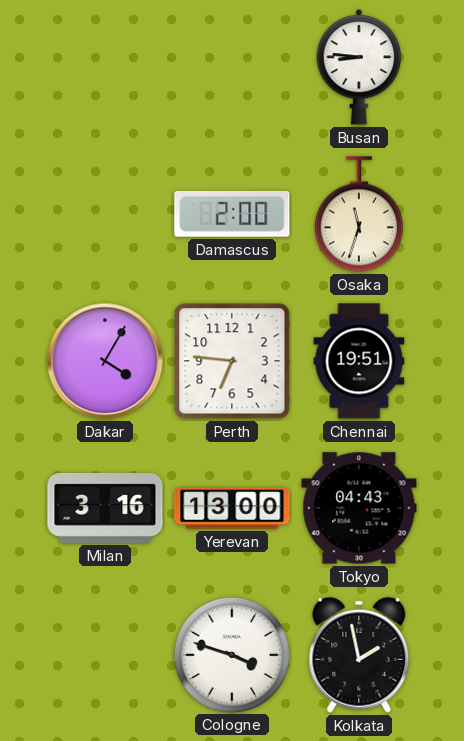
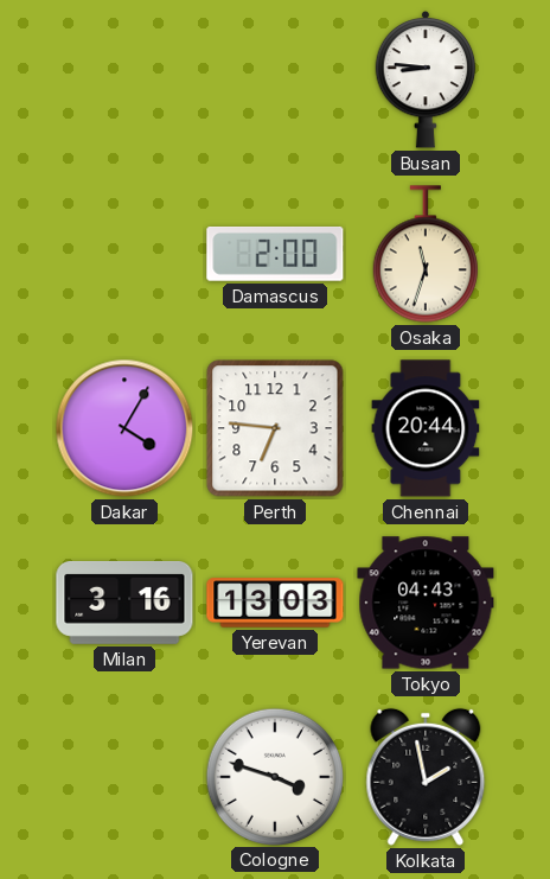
Chennai: 19:51 -> 20:44 (426, 428)
Yerevan: 13:00 -> 13:03 (275, 603)
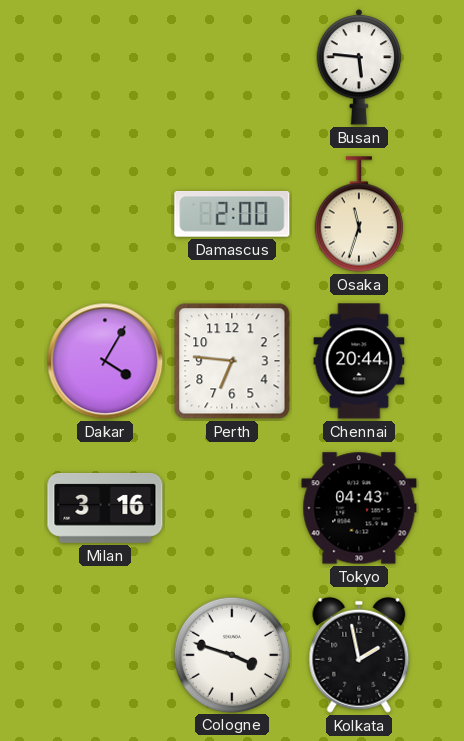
Busan: 8:46 -> 5:46 (359, 67)
Yerevan: 13:03 -> none (275, 603)
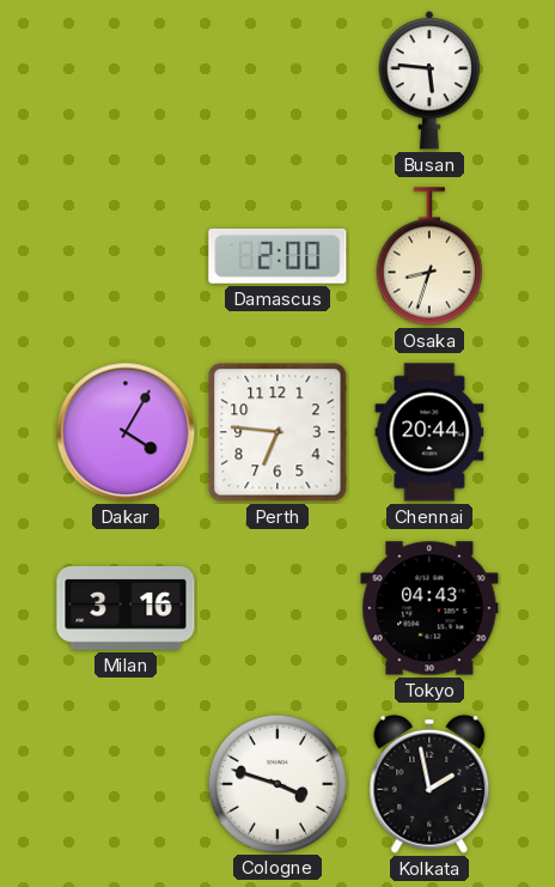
Osaka: 11:33 -> 8:33 (429, 256)
